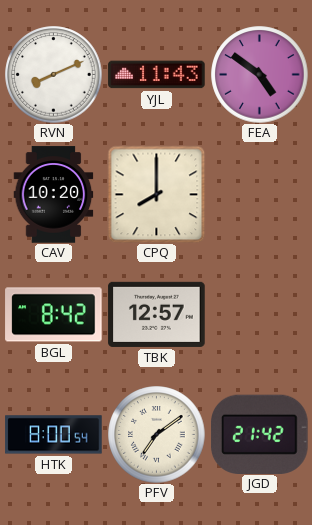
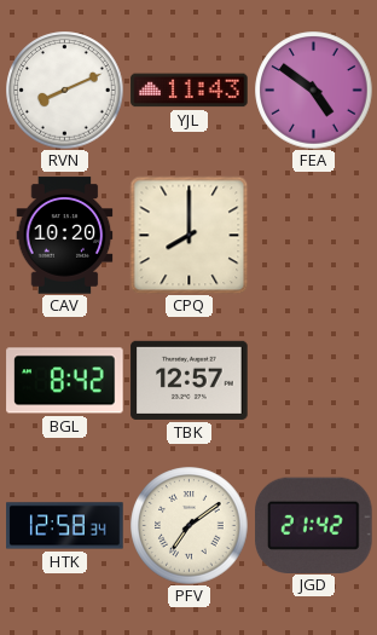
HTK: 8:00 -> 12:58 (65, 526)
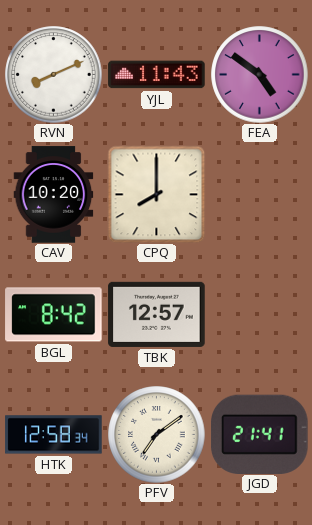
JGD: 21:42 -> 21:41 (260, 434)
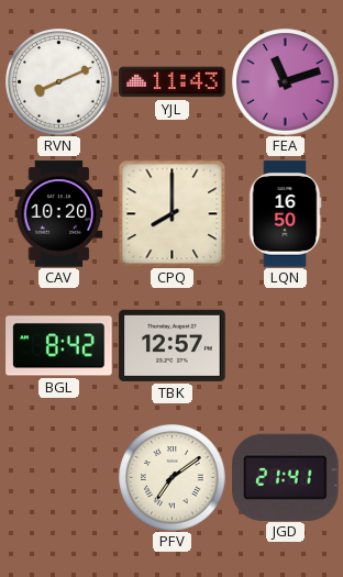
FEA: 4:51 -> 11:12 (286, 82)
LQN: none -> 16:50 (285, 214)
HTK: 12:58 -> none (54, 435)
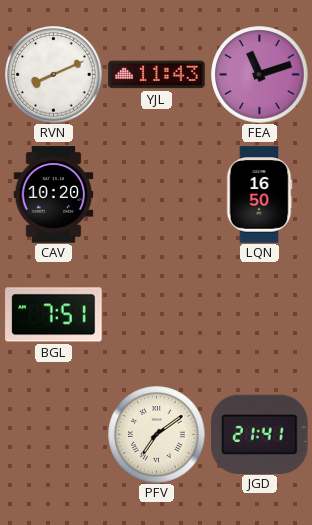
CPQ: 8:00 -> none (171, 213)
BGL: 8:42 -> 7:51 (54, 315)
TBK: 12:57 -> none (173, 345)
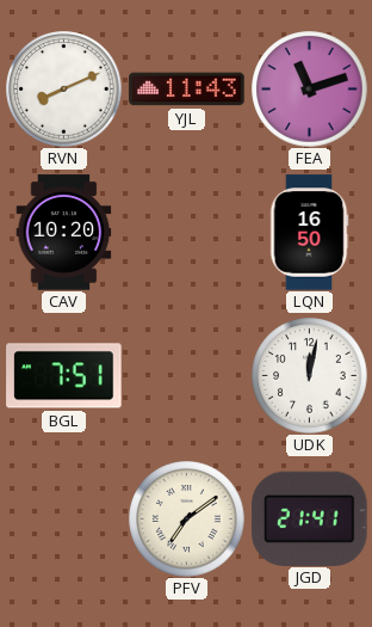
UDK: none -> 12:02 (310, 376)
